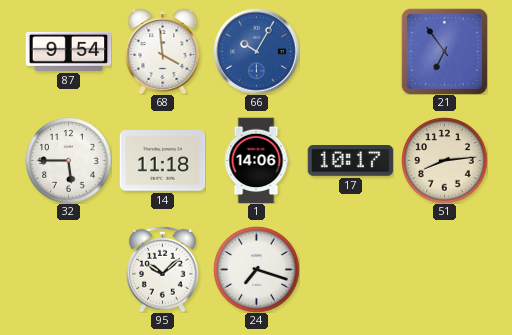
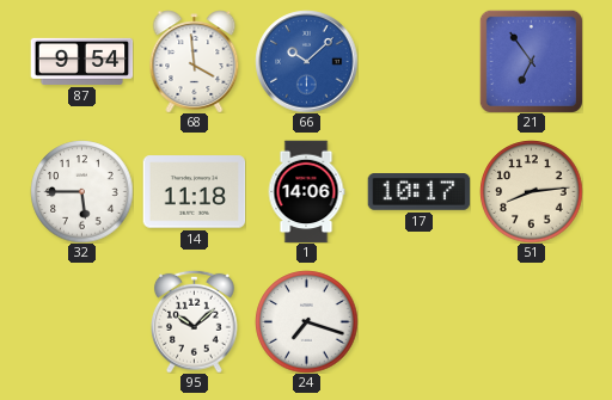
66: 10:05 -> 10:08 (306, 61)
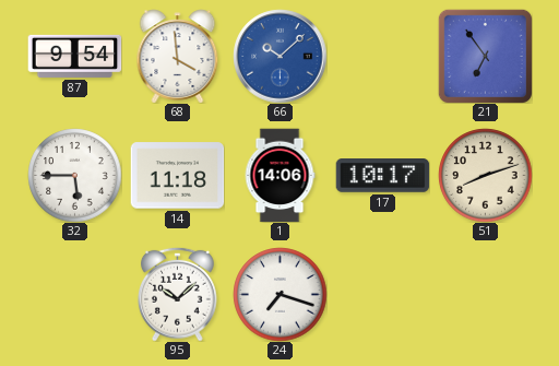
51: 8:14 -> 8:12 (485, 175)
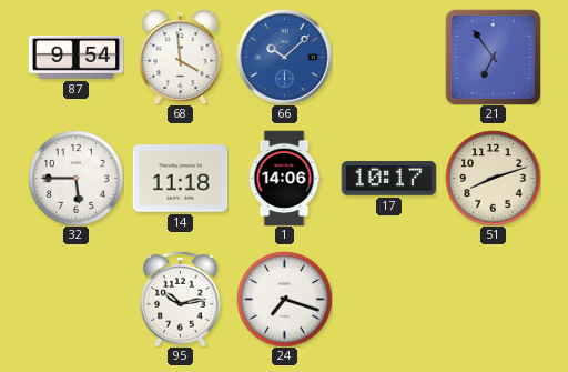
95: 10:08 -> 10:13 (181, 299)
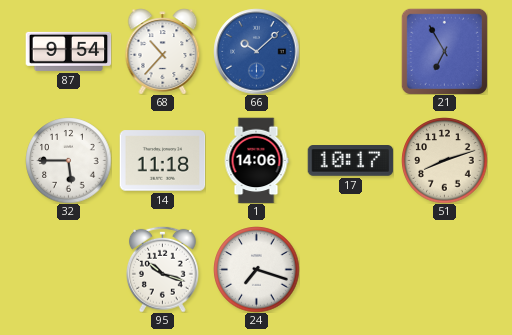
68: 3:59 -> 10:37 (163, 51)
21: 6:54 -> 6:55 (444, 51)
95: 10:13 -> 10:18 (163, 269)
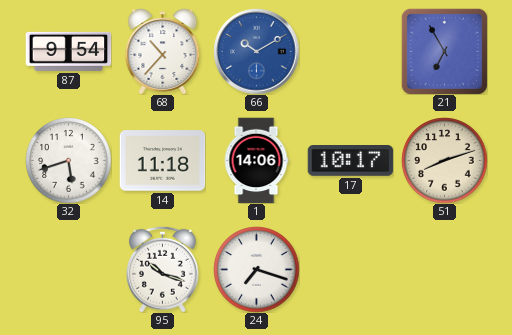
66: 10:08 -> 10:10 (256, 51)
32: 5:45 -> 5:42 (68, 160)
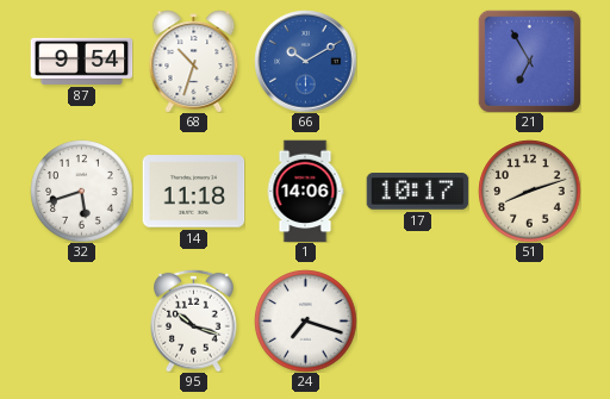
68: 10:37 -> 10:33 (194, 61)
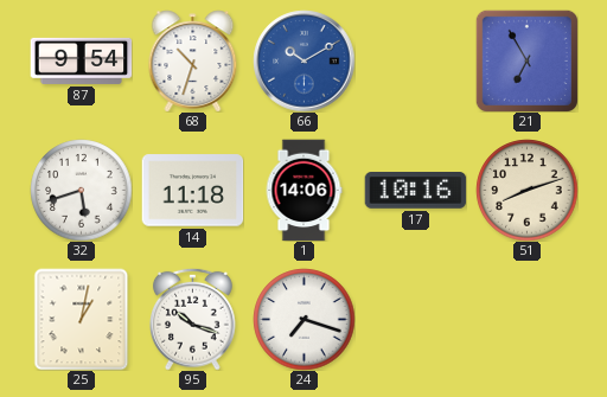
17: 10:17 -> 10:16 (415, 191)
25: none -> 1:02 (82, 319)
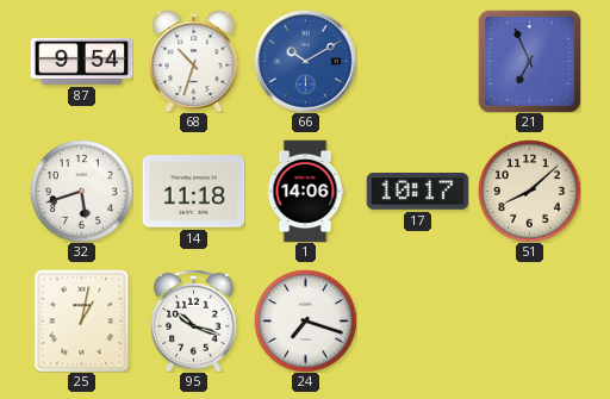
21: 6:55 -> 6:56 (529, 61)
17: 10:16 -> 10:17 (417, 192)
51: 8:12 -> 8:08 (529, 191)
